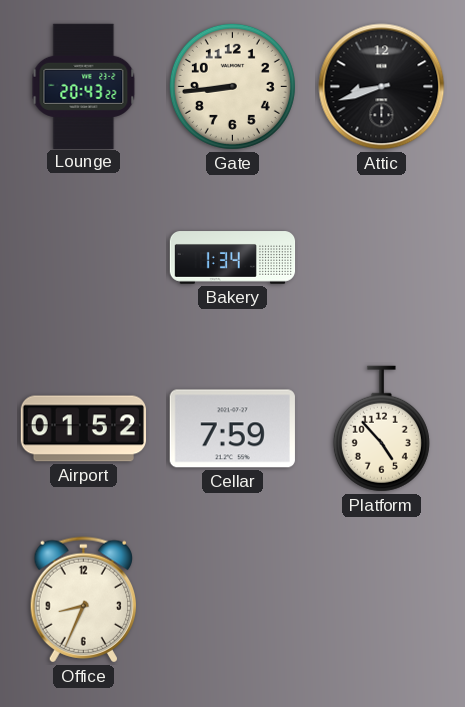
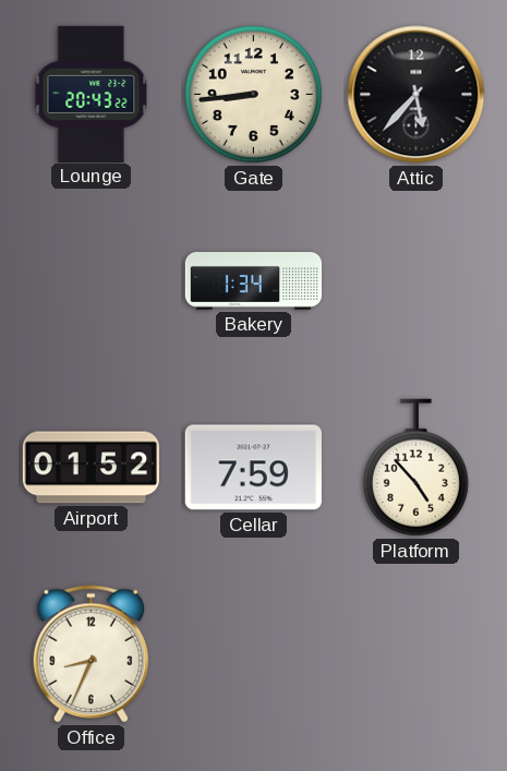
Attic: 8:42 -> 5:37 (417, 95)
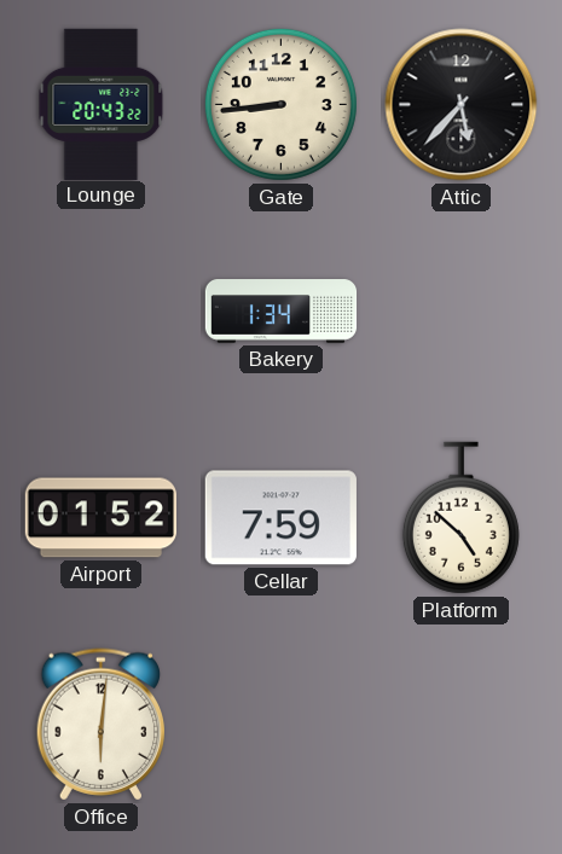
Platform: 4:53 -> 4:52 (460, 518)
Office: 8:34 -> 6:01 (100, 725)
